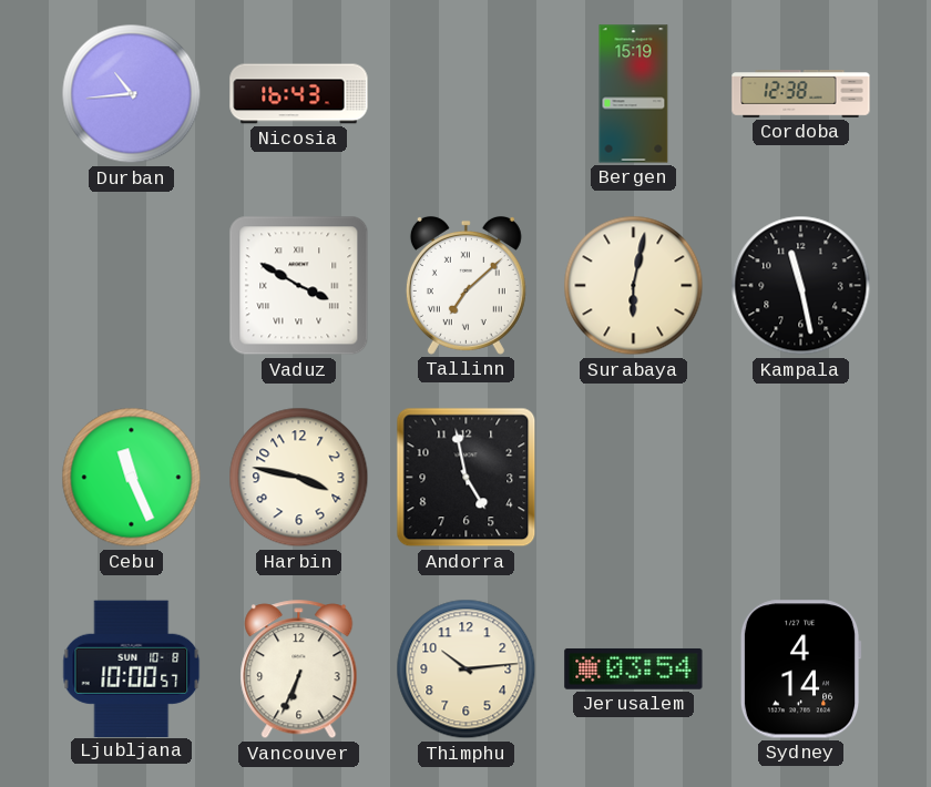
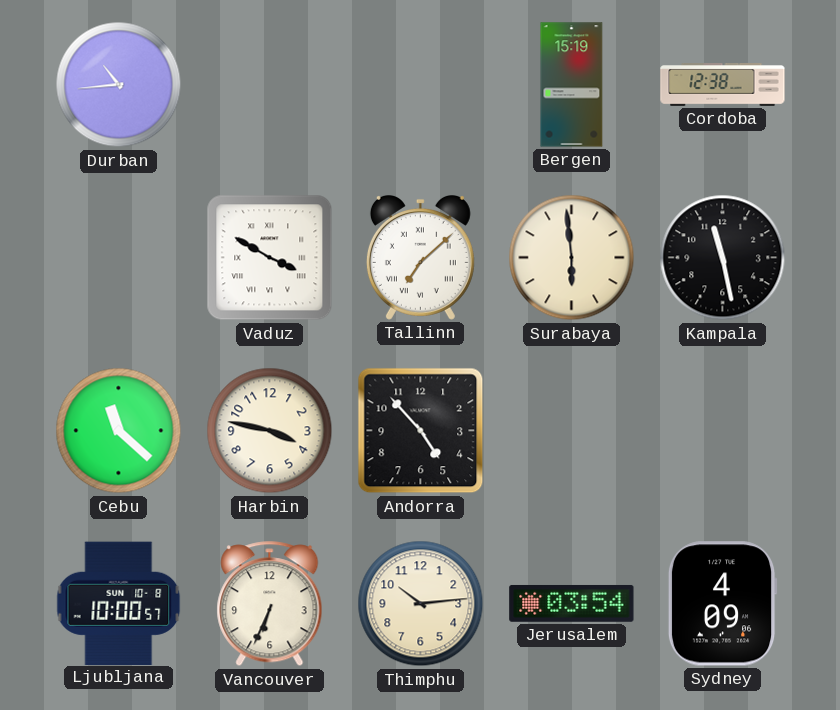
Nicosia: 16:43 -> none (299, 94)
Surabaya: 6:02 -> 5:59 (572, 258)
Cebu: 11:26 -> 11:22 (119, 431)
Andorra: 4:58 -> 4:53 (421, 431)
Sydney: 4:14 -> 4:09 (722, 604)
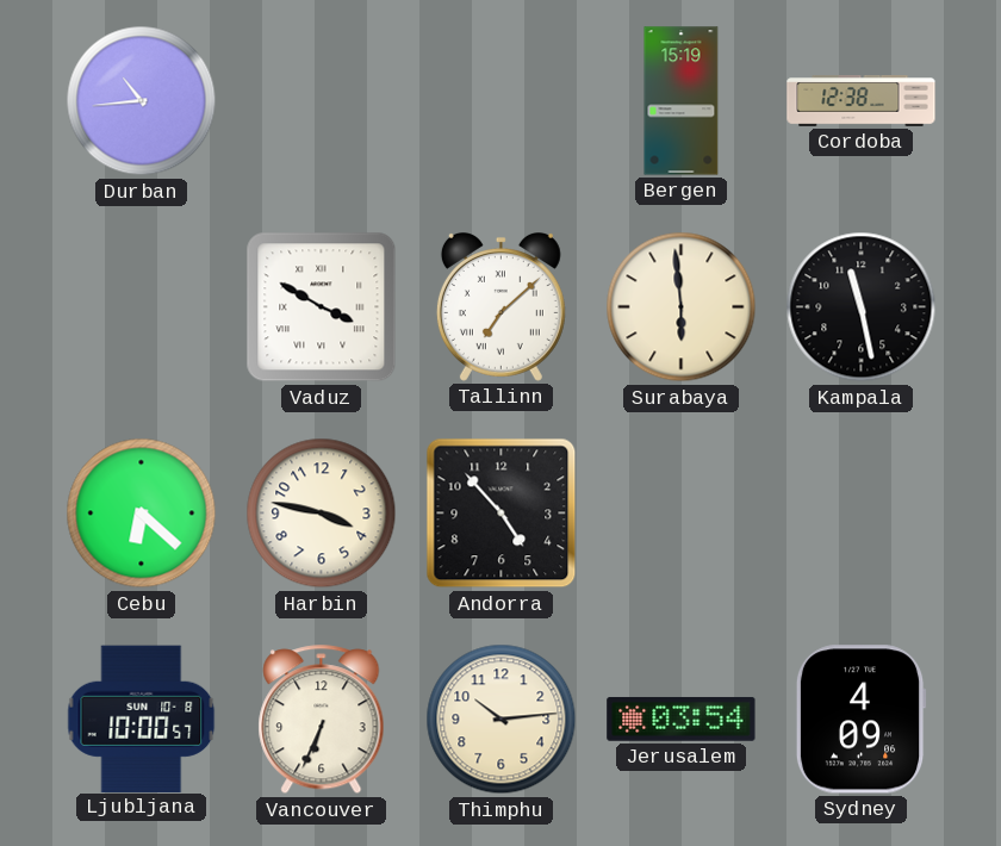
Cebu: 11:22 -> 6:22 (142, 514)
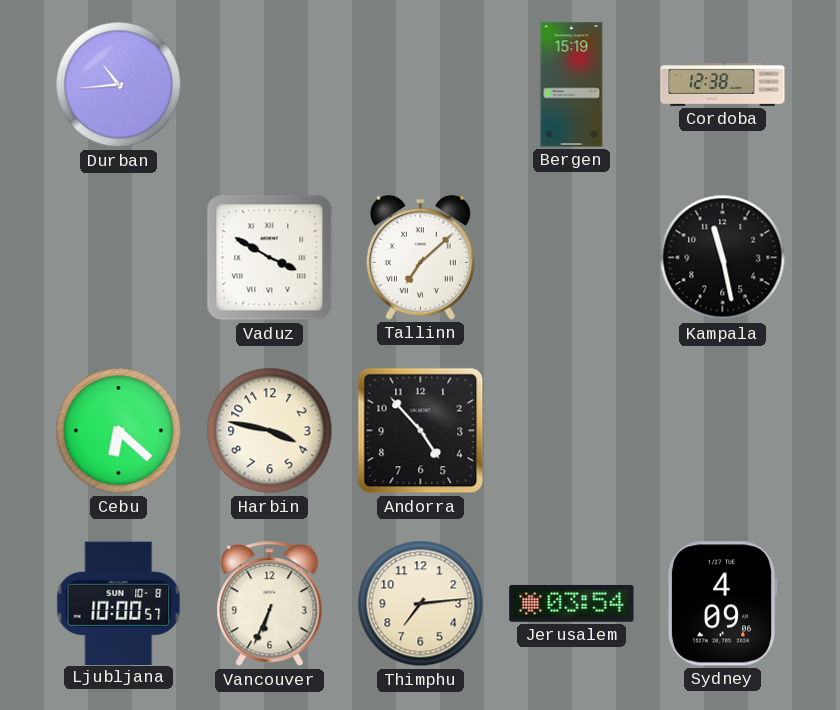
Surabaya: 5:59 -> none (682, 307)
Thimphu: 10:14 -> 7:14 (421, 604)
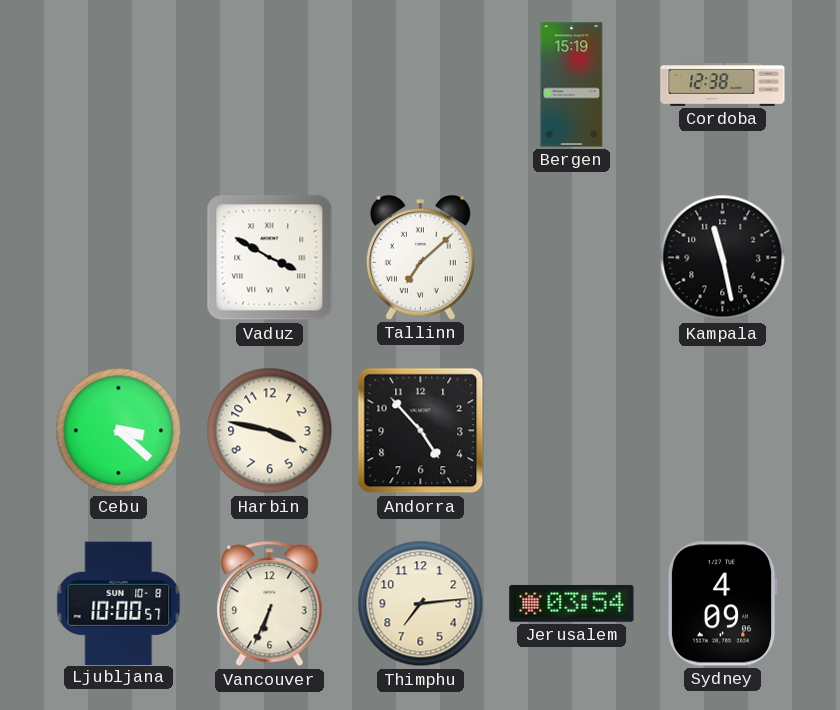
Durban: 10:44 -> none (119, 85)
Cebu: 6:22 -> 3:22 (119, 431)
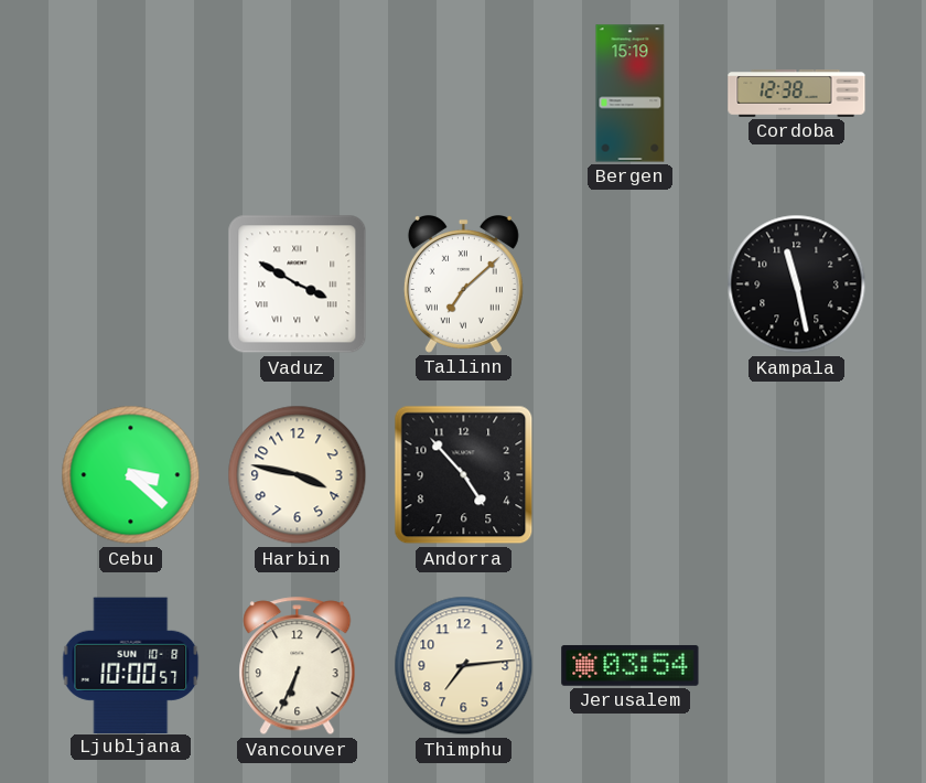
Sydney: 4:09 -> none (722, 604)
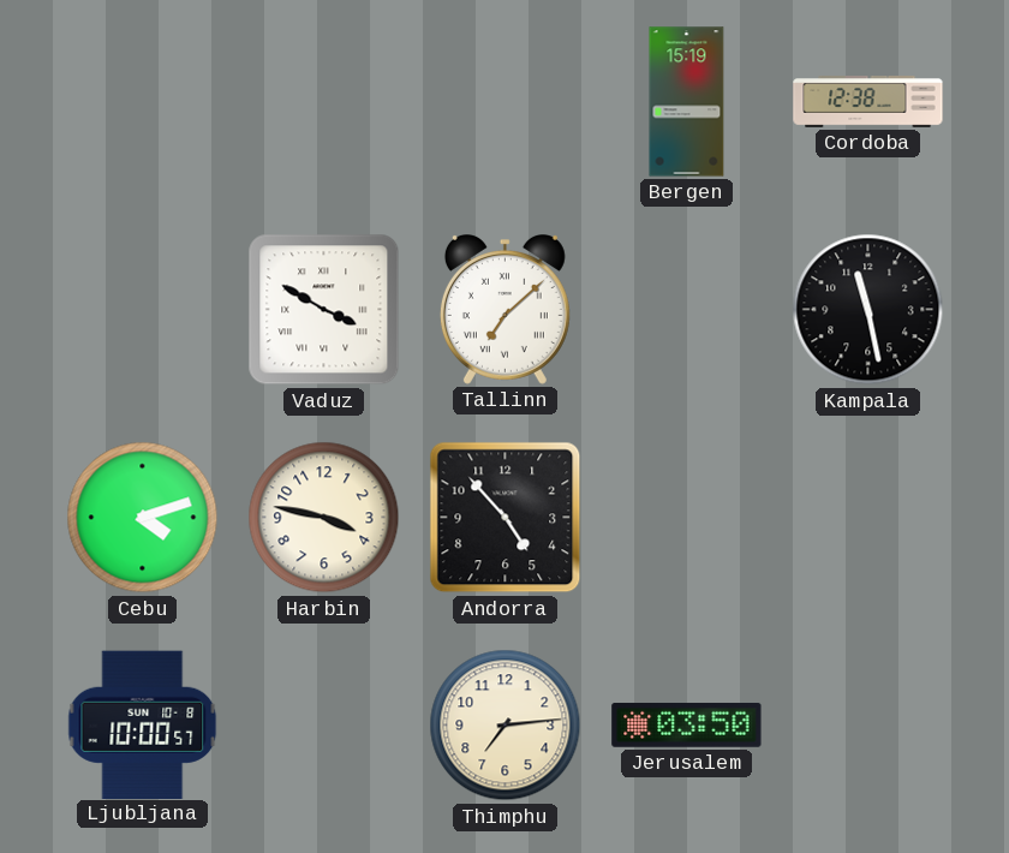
Cebu: 3:22 -> 4:12 (143, 518)
Vancouver: 6:34 -> none (298, 666)
Jerusalem: 03:54 -> 03:50 (687, 724)
